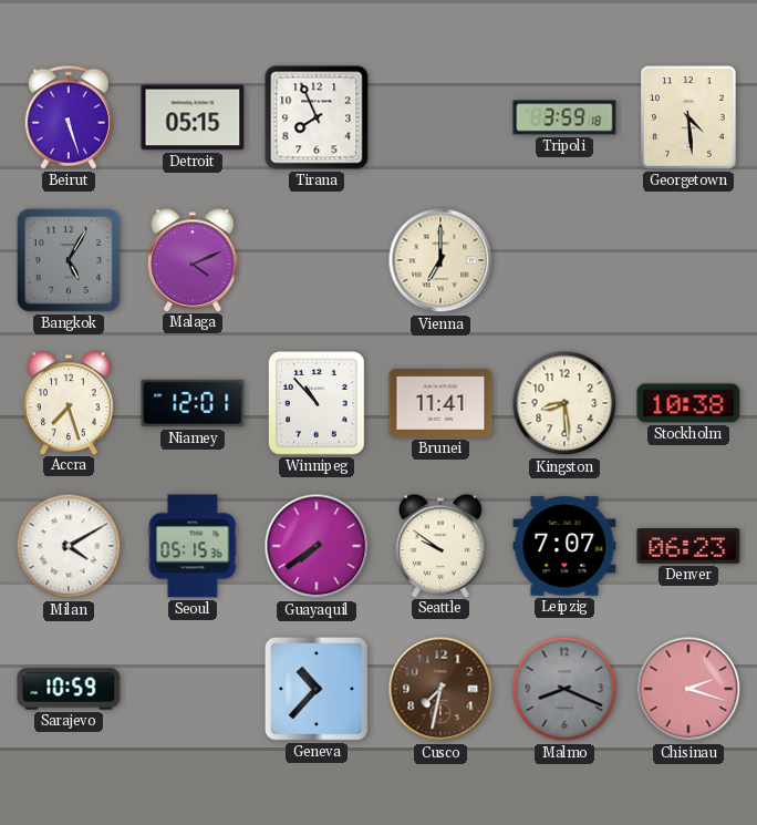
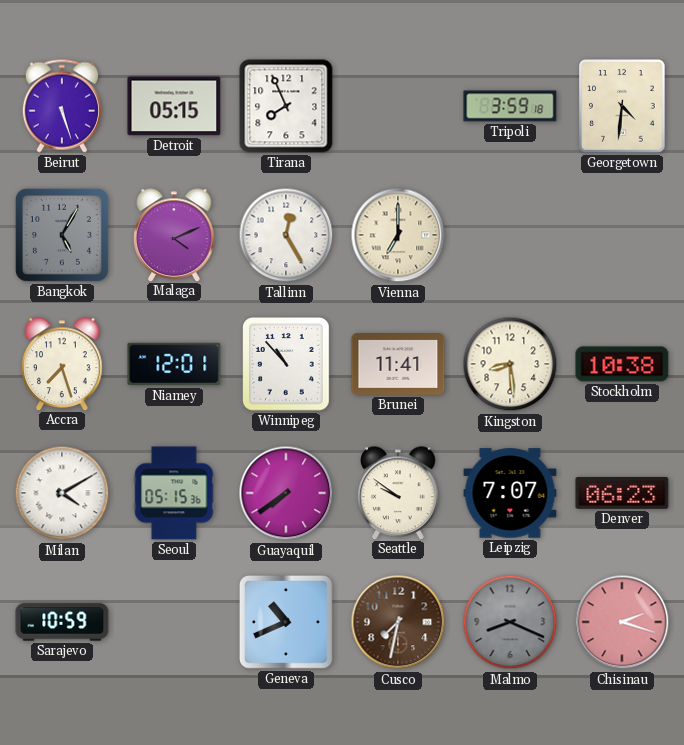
Georgetown: 4:29 -> 4:31 (622, 106)
Tallinn: none -> 12:25 (286, 235)
Geneva: 10:37 -> 10:41 (286, 622)
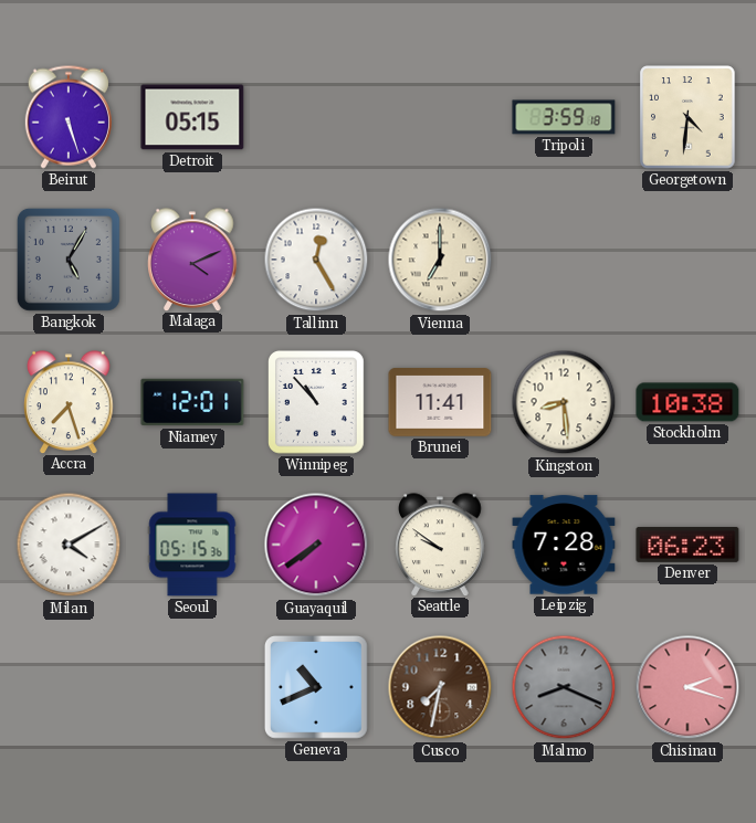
Tirana: 7:56 -> none (286, 106)
Leipzig: 7:07 -> 7:28 (564, 545)
Sarajevo: 10:59 -> none (62, 622)
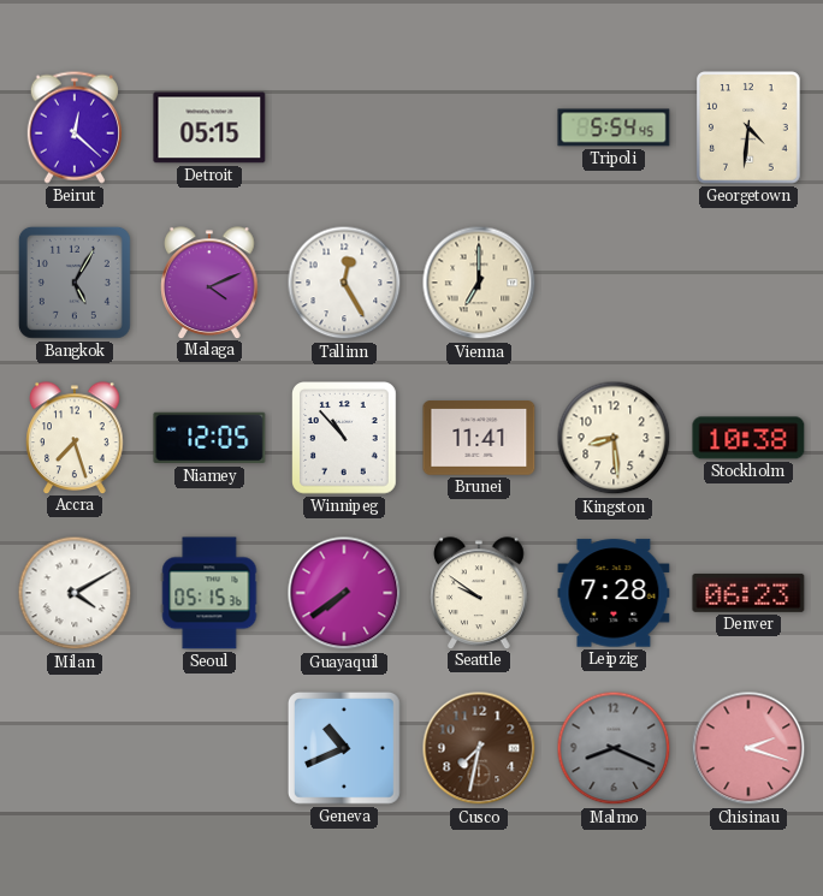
Beirut: 5:27 -> 12:22 (75, 127)
Tripoli: 3:59 -> 5:54 (614, 127)
Niamey: 12:01 -> 12:05 (209, 438)
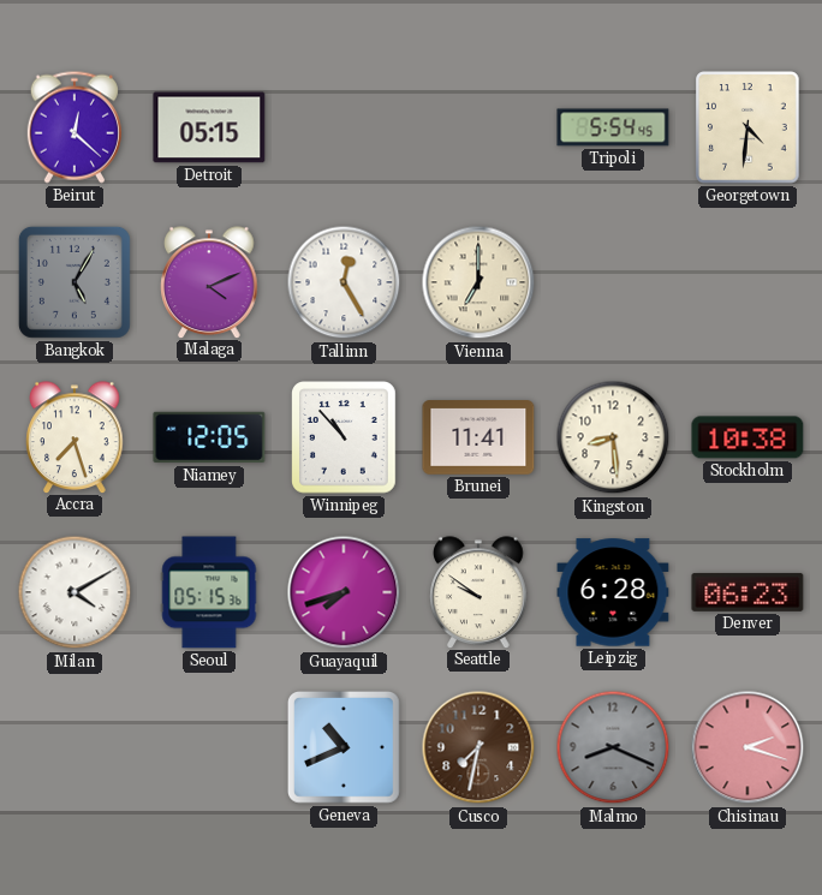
Guayaquil: 7:39 -> 7:42 (344, 592)
Leipzig: 7:28 -> 6:28 (613, 592)
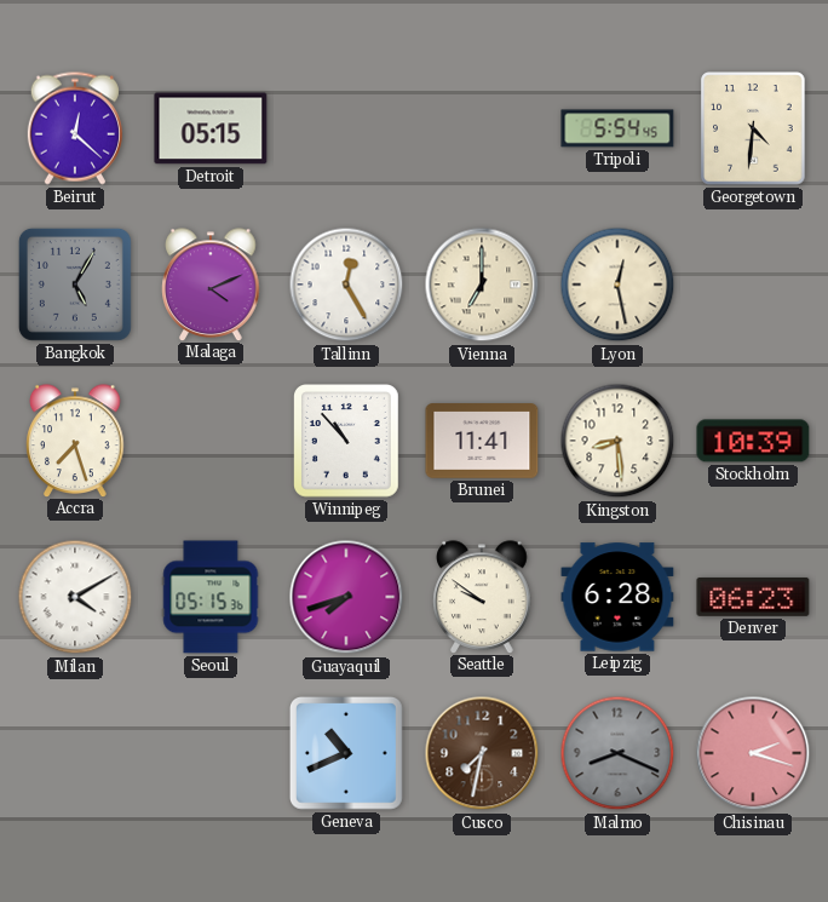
Lyon: none -> 12:28 (617, 285)
Niamey: 12:05 -> none (209, 437)
Stockholm: 10:38 -> 10:39 (753, 441)
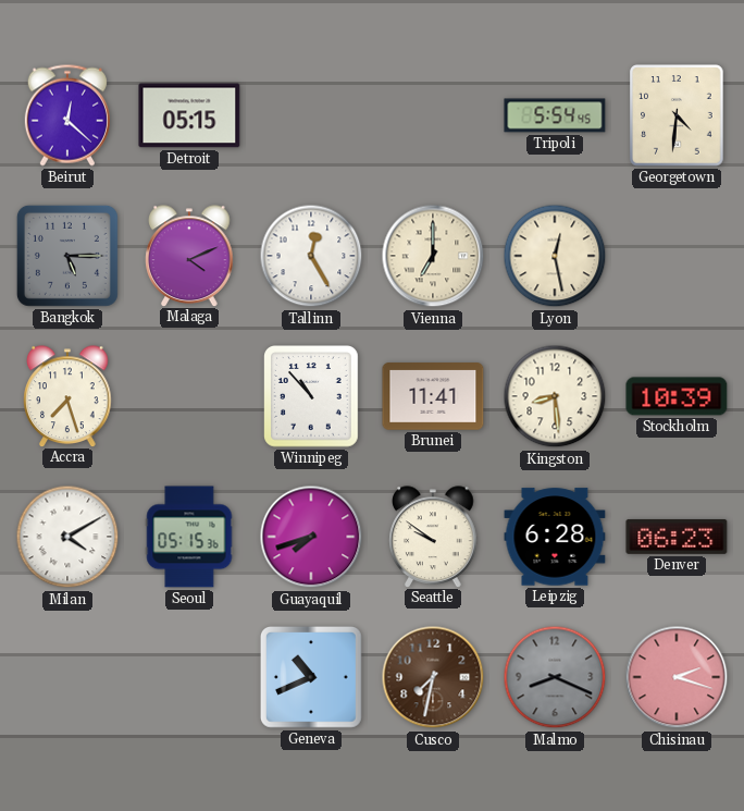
Bangkok: 5:05 -> 5:15 (67, 256)
